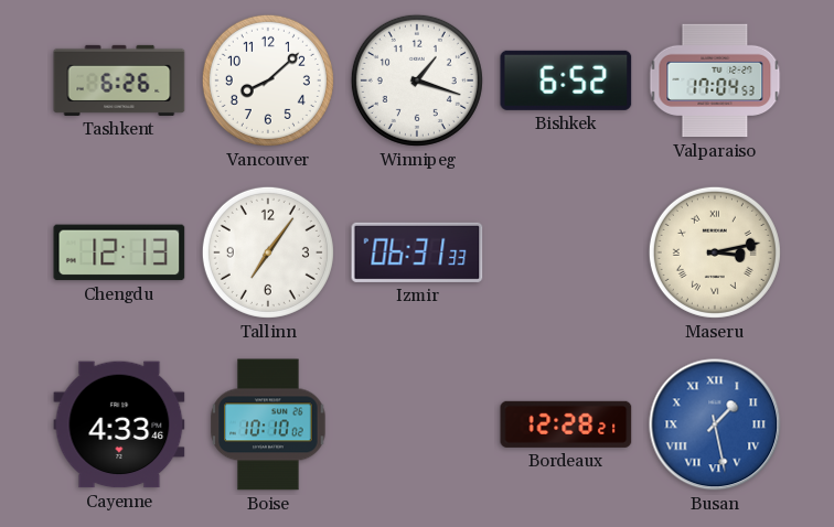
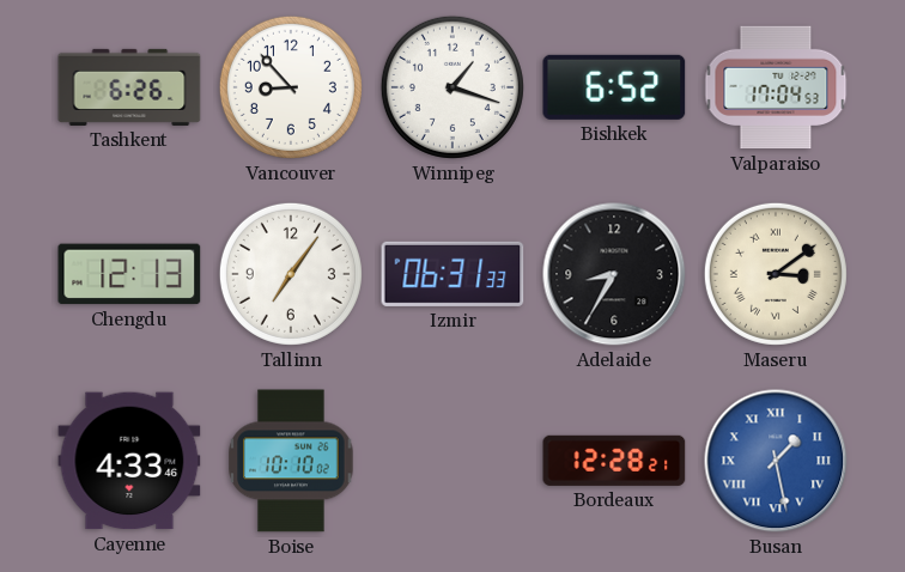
Vancouver: 8:08 -> 8:53 (291, 87)
Adelaide: none -> 8:35 (614, 274)
Maseru: 3:13 -> 3:09 (776, 274)
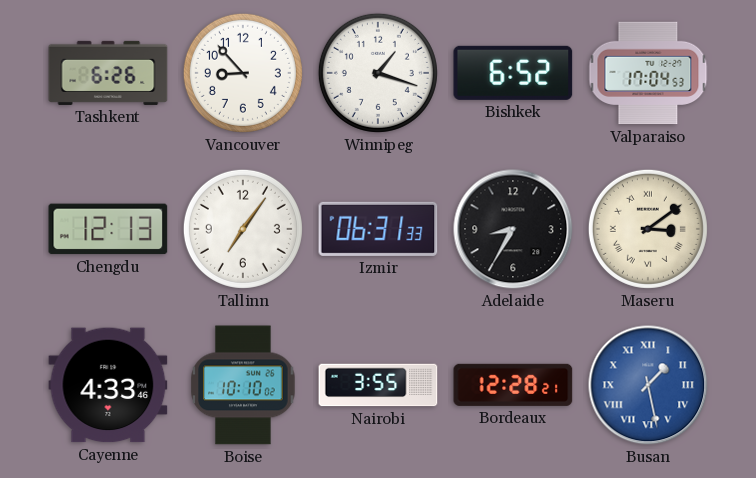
Nairobi: none -> 3:55 (378, 385)
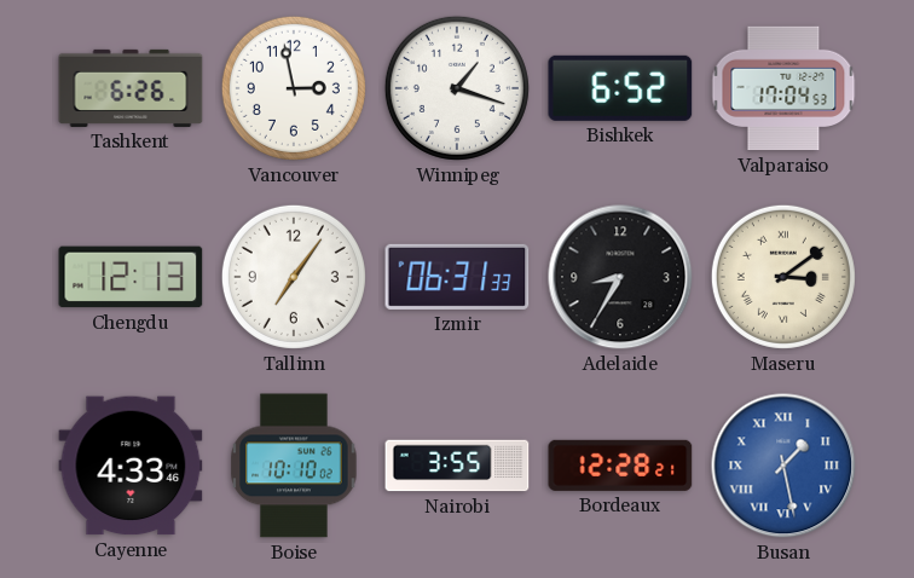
Vancouver: 8:53 -> 2:58 (294, 88)
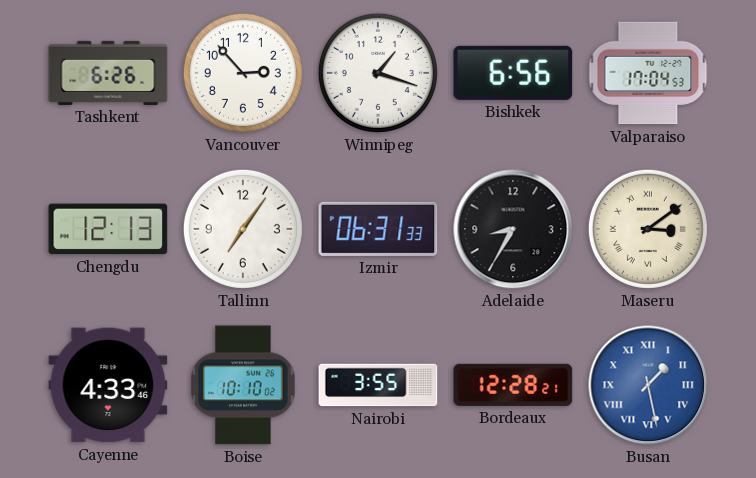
Vancouver: 2:58 -> 2:53 (243, 73)
Bishkek: 6:52 -> 6:56 (513, 73)
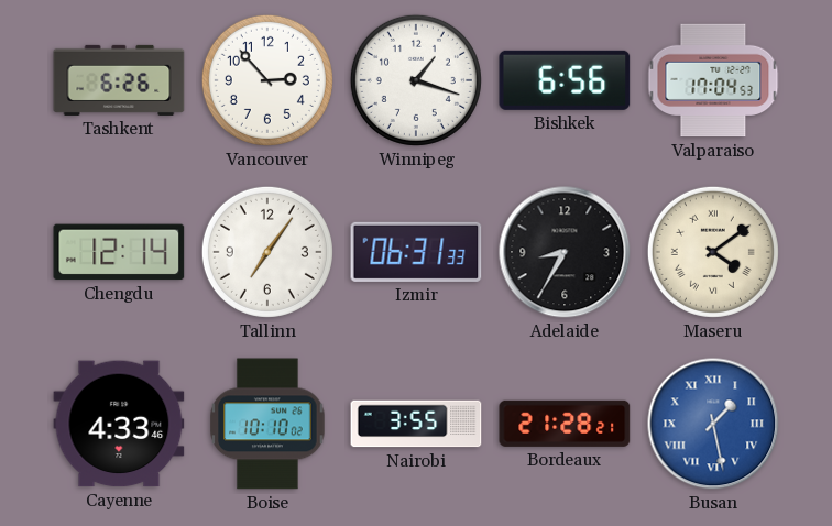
Chengdu: 12:13 -> 12:14 (119, 252)
Maseru: 3:09 -> 4:09 (713, 252)
Bordeaux: 12:28 -> 21:28 (565, 424)
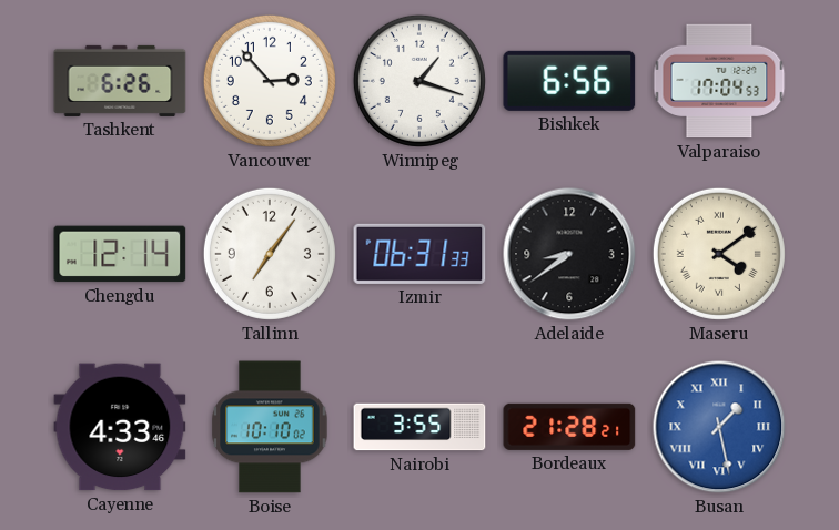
Adelaide: 8:35 -> 8:39 (569, 254)
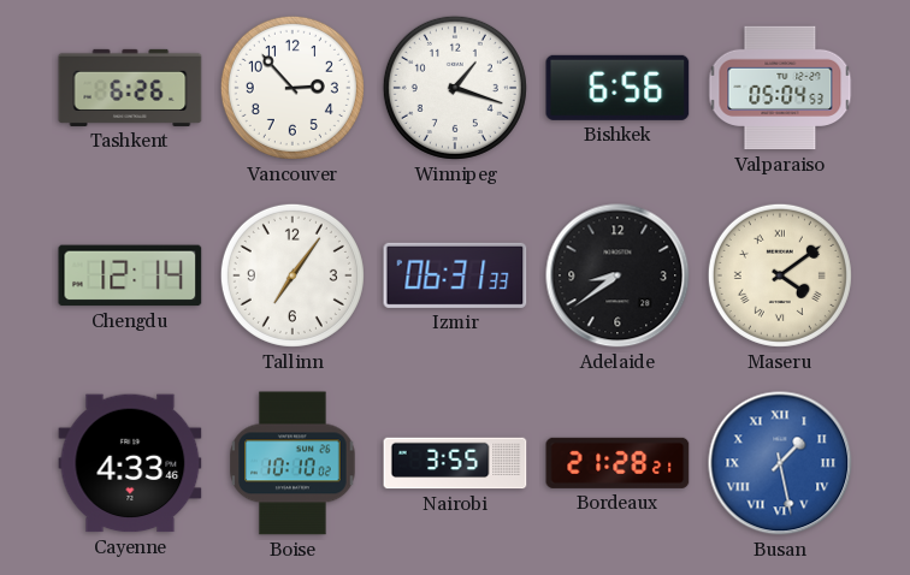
Valparaiso: 17:04 -> 05:04 (780, 88)
